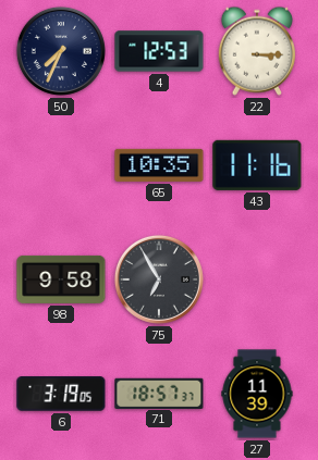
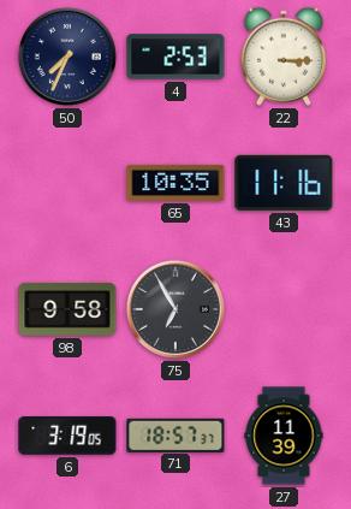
4: 12:53 -> 2:53 (175, 57)
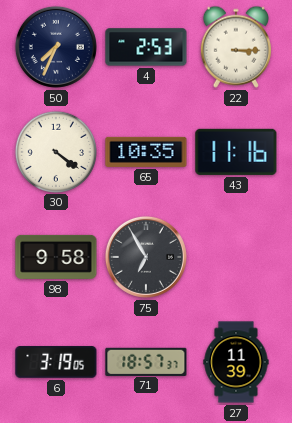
30: none -> 4:21 (55, 151)
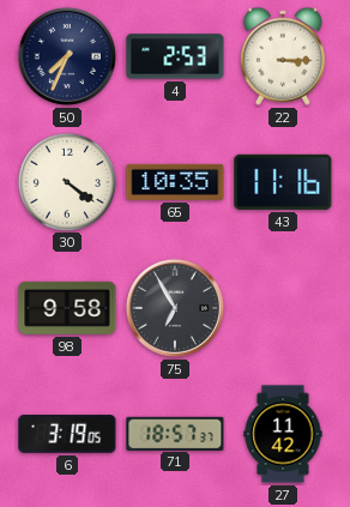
27: 11:39 -> 11:42 (283, 434)
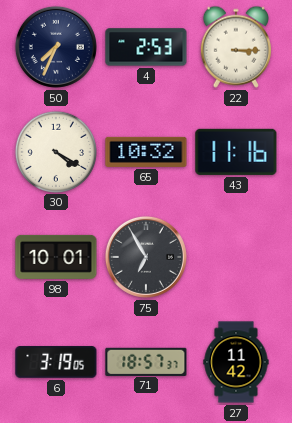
30: 4:21 -> 4:20 (55, 151)
65: 10:35 -> 10:32 (146, 152)
98: 9:58 -> 10:01 (56, 257)
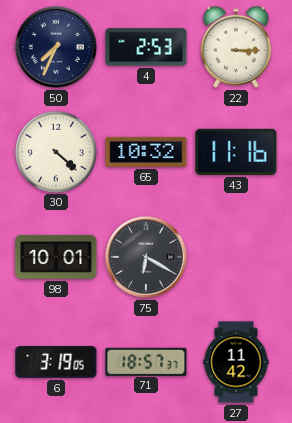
30: 4:20 -> 4:22 (55, 151)
75: 6:55 -> 6:20 (146, 257)
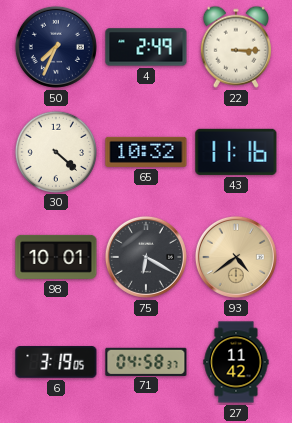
4: 2:53 -> 2:49 (146, 47)
93: none -> 4:39 (236, 257)
71: 18:57 -> 04:58 (146, 361)
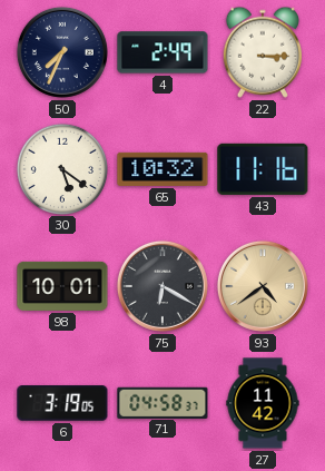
30: 4:22 -> 5:21 (61, 168)
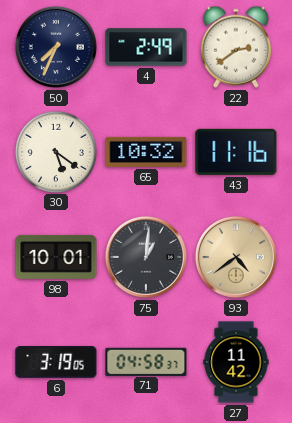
22: 3:15 -> 2:39 (236, 47)
75: 6:20 -> 1:01 (146, 257)
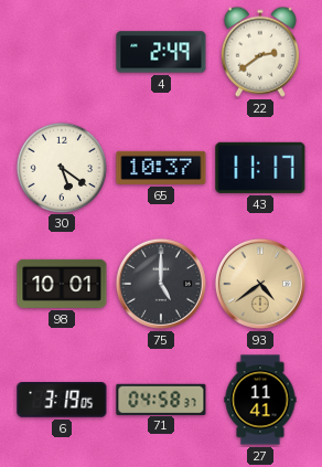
50: 7:34 -> none (56, 47)
65: 10:32 -> 10:37 (161, 168)
43: 11:16 -> 11:17 (260, 168)
75: 1:01 -> 5:00 (161, 284)
27: 11:42 -> 11:41 (260, 400)
